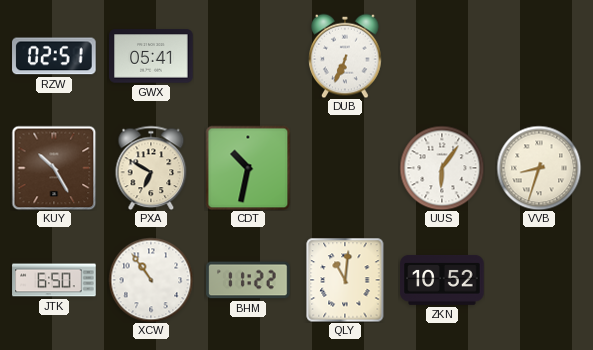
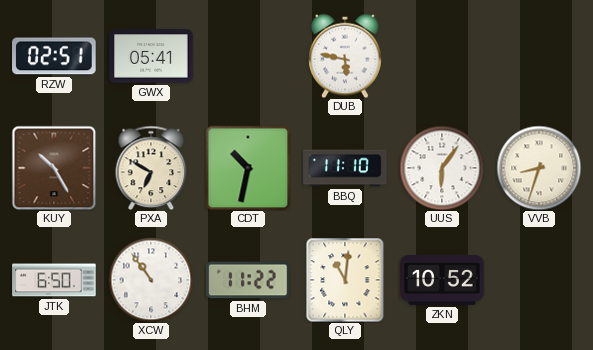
DUB: 6:34 -> 5:47 (345, 56)
BBQ: none -> 11:10 (345, 168)
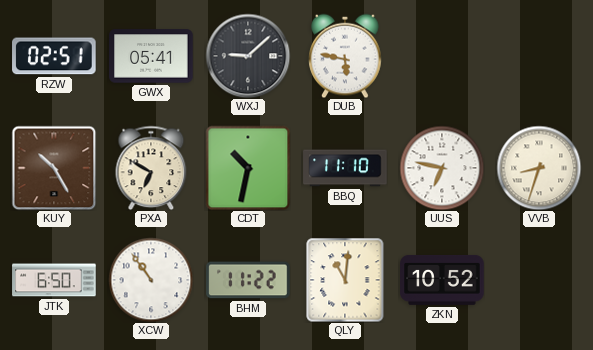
WXJ: none -> 9:08 (248, 56)
UUS: 6:06 -> 6:47 (442, 168)
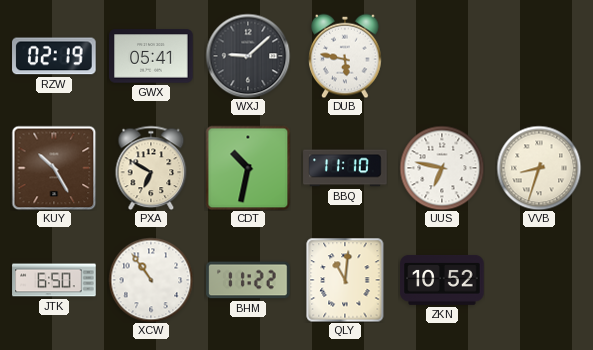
RZW: 02:51 -> 02:19 (54, 56)
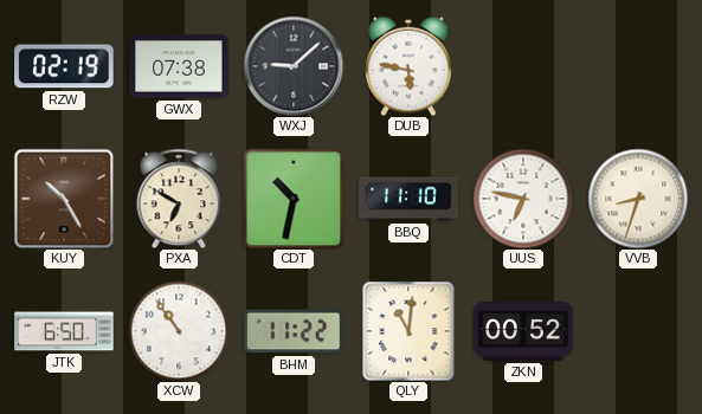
GWX: 05:41 -> 07:38 (179, 66)
ZKN: 10:52 -> 00:52 (523, 331)
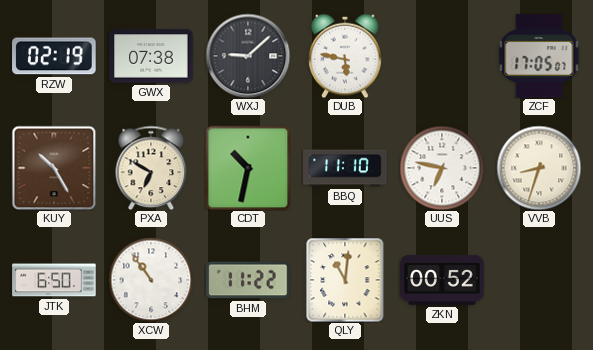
ZCF: none -> 17:05 (539, 56)
